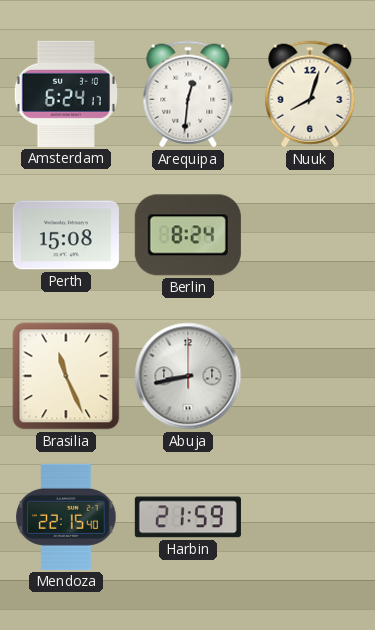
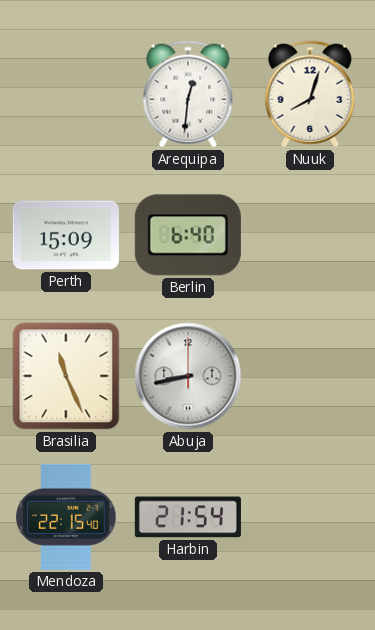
Amsterdam: 6:24 -> none (66, 94)
Perth: 15:08 -> 15:09 (66, 235)
Berlin: 8:24 -> 6:40 (188, 235)
Harbin: 21:59 -> 21:54 (188, 517)
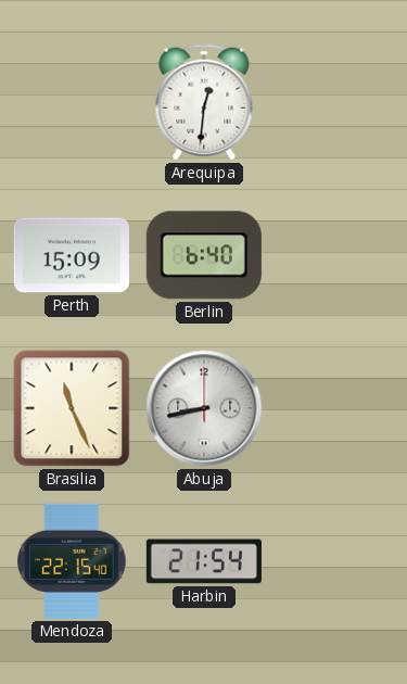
Nuuk: 8:03 -> none (310, 94)
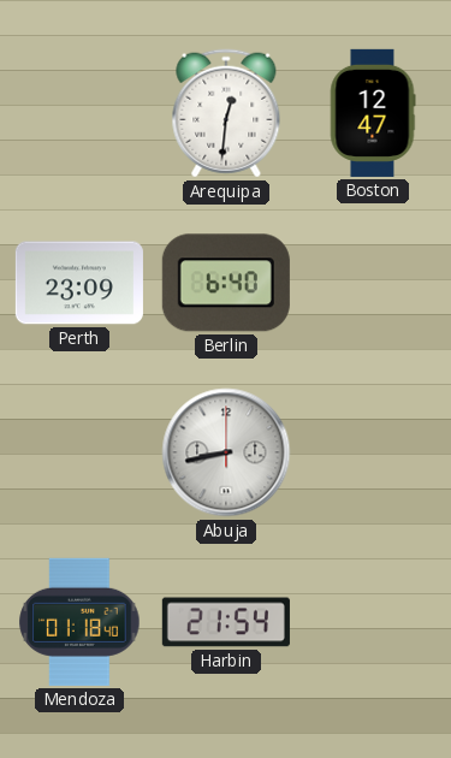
Boston: none -> 12:47 (373, 113)
Perth: 15:09 -> 23:09 (79, 283)
Brasilia: 11:26 -> none (72, 408)
Mendoza: 22:15 -> 01:18 (79, 622)
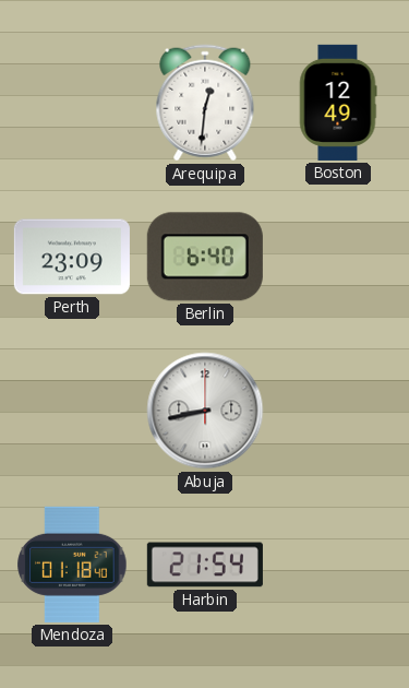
Boston: 12:47 -> 12:49 (338, 103)
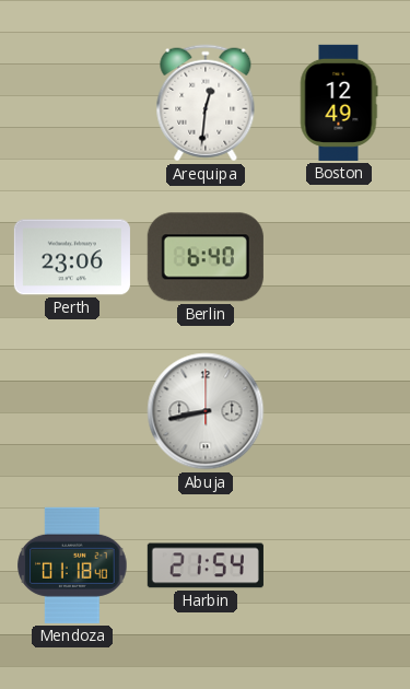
Perth: 23:09 -> 23:06 (72, 257)
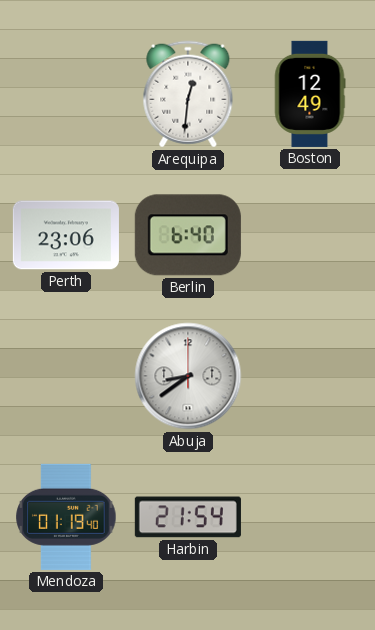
Abuja: 8:43 -> 8:39 (188, 376)
Mendoza: 01:18 -> 01:19 (66, 517)
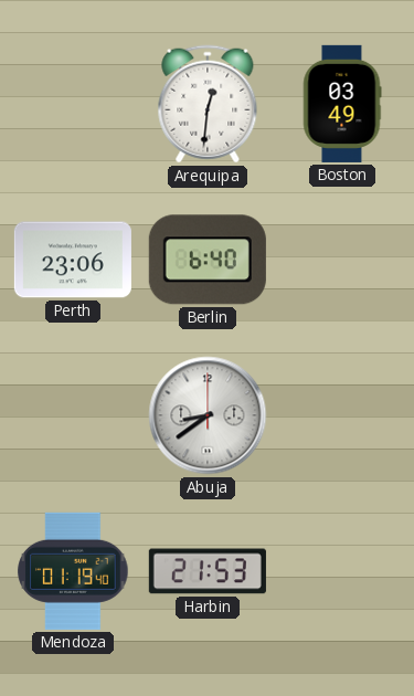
Boston: 12:49 -> 03:49 (342, 104)
Harbin: 21:54 -> 21:53 (208, 571)
